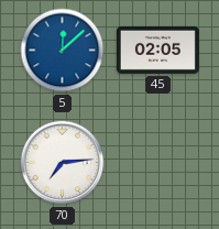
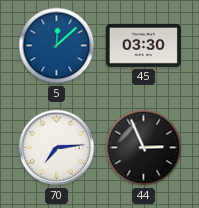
45: 02:05 -> 03:30 (143, 45)
44: none -> 2:56 (144, 148)
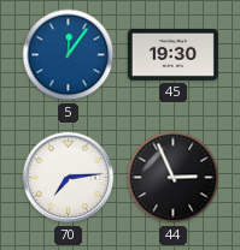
5: 12:08 -> 12:06 (69, 55)
45: 03:30 -> 19:30 (172, 54)
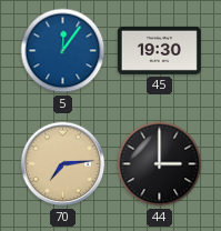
70 dial: white -> champagne (63, 164)
44: 2:56 -> 3:00 (160, 164)
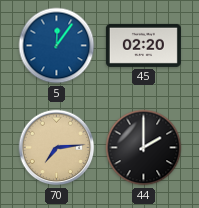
45: 19:30 -> 02:20 (143, 45)
44: 3:00 -> 2:00 (144, 148)
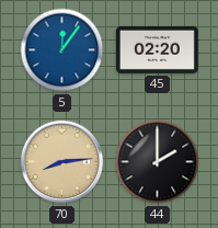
70: 7:14 -> 8:14 (62, 162)
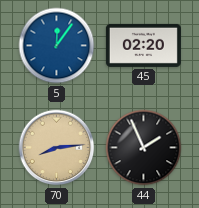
44: 2:00 -> 1:56 (144, 148)
